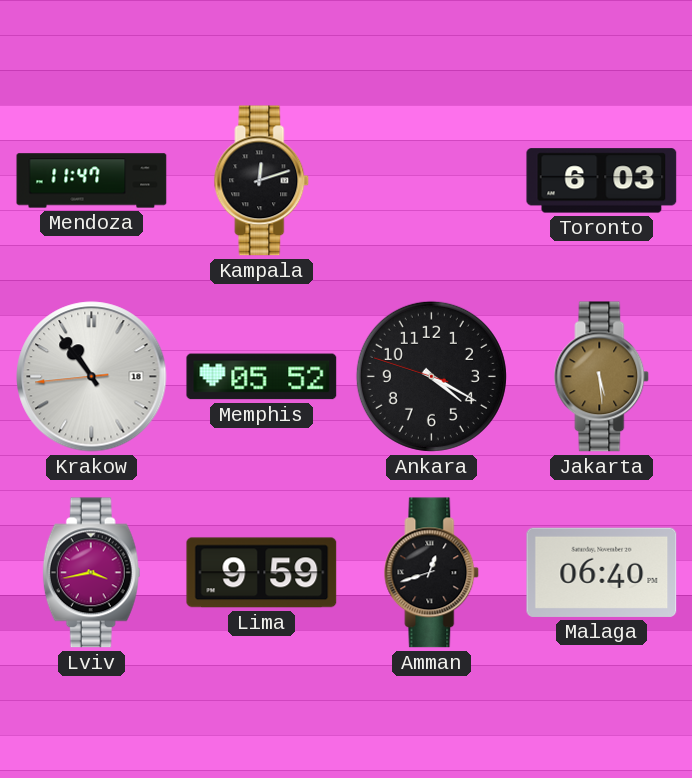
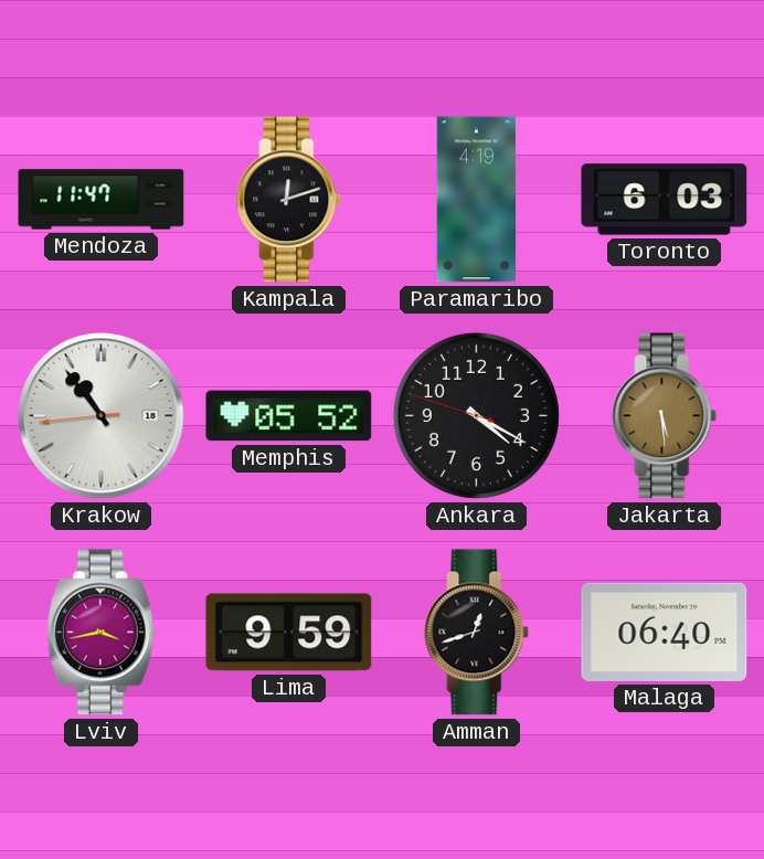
Paramaribo: none -> 4:19 (477, 200)
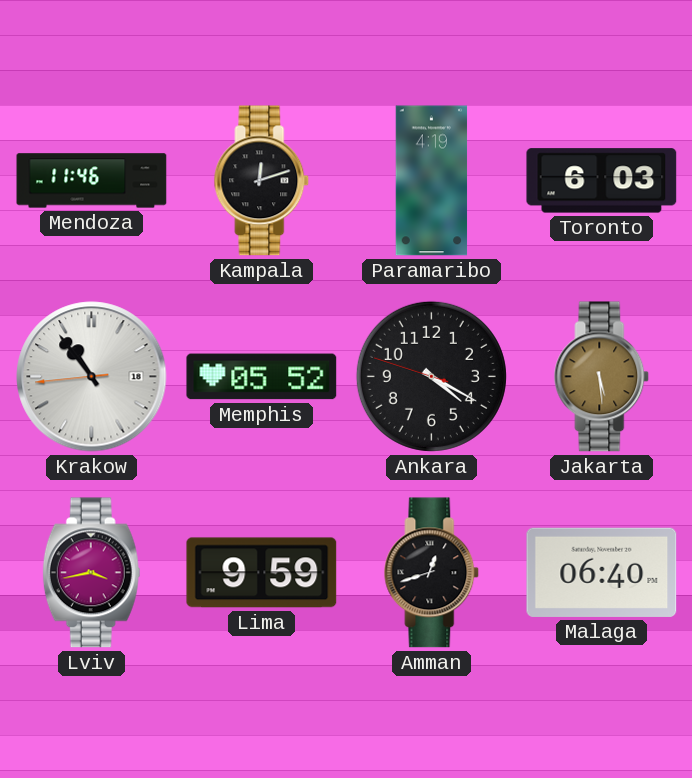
Mendoza: 11:47 -> 11:46 (92, 181)
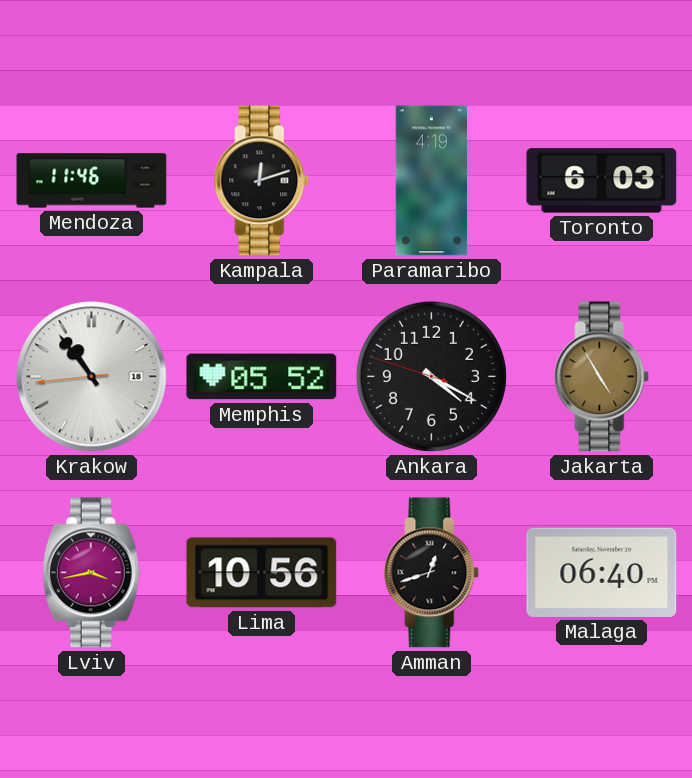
Jakarta: 5:29 -> 4:55 (602, 377)
Lima: 9:59 -> 10:56 (262, 573)
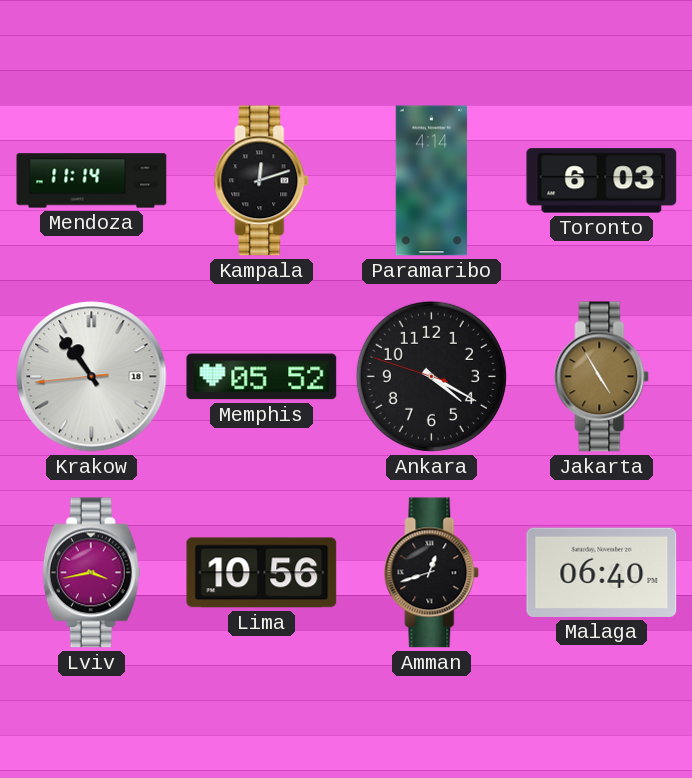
Mendoza: 11:46 -> 11:14 (92, 181)
Paramaribo: 4:19 -> 4:14 (432, 181)
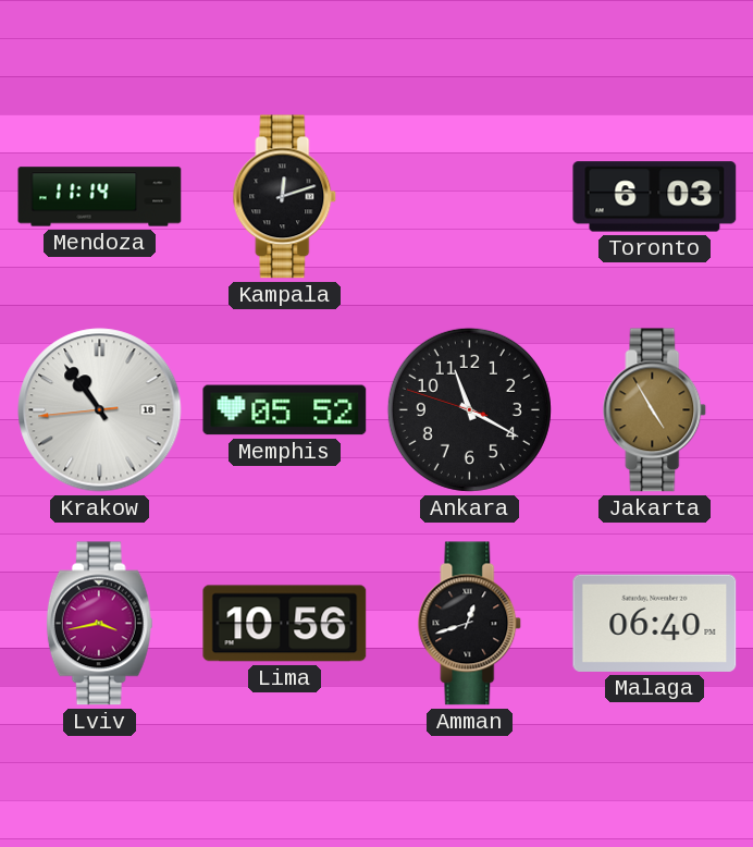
Paramaribo: 4:14 -> none (432, 181)
Ankara: 4:19 -> 11:19 (469, 409)
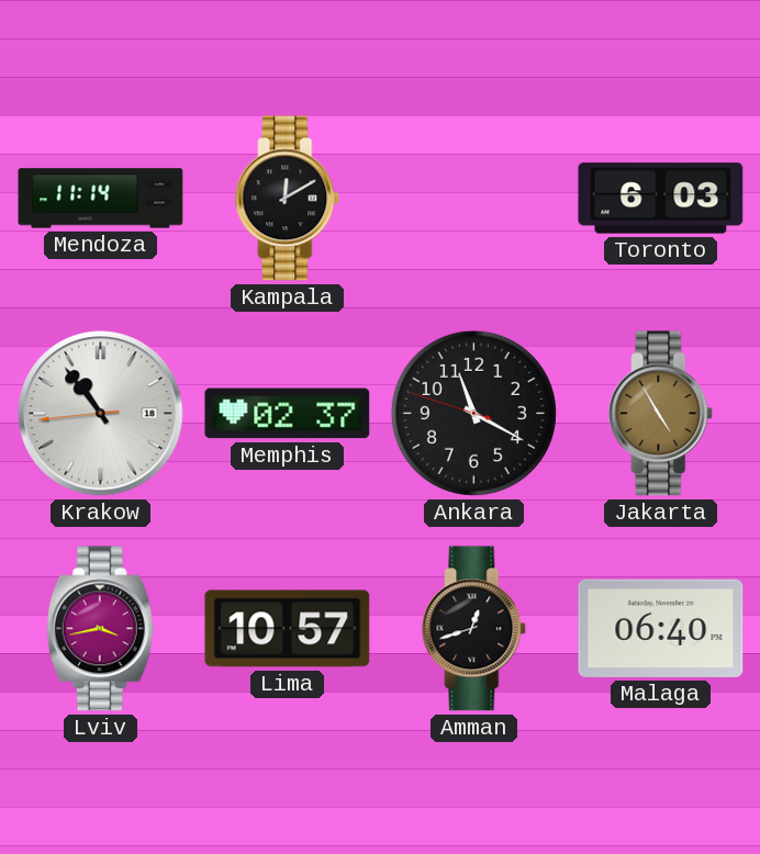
Kampala: 12:12 -> 12:10 (288, 199)
Memphis: 05:52 -> 02:37 (288, 414)
Lima: 10:56 -> 10:57 (288, 629)
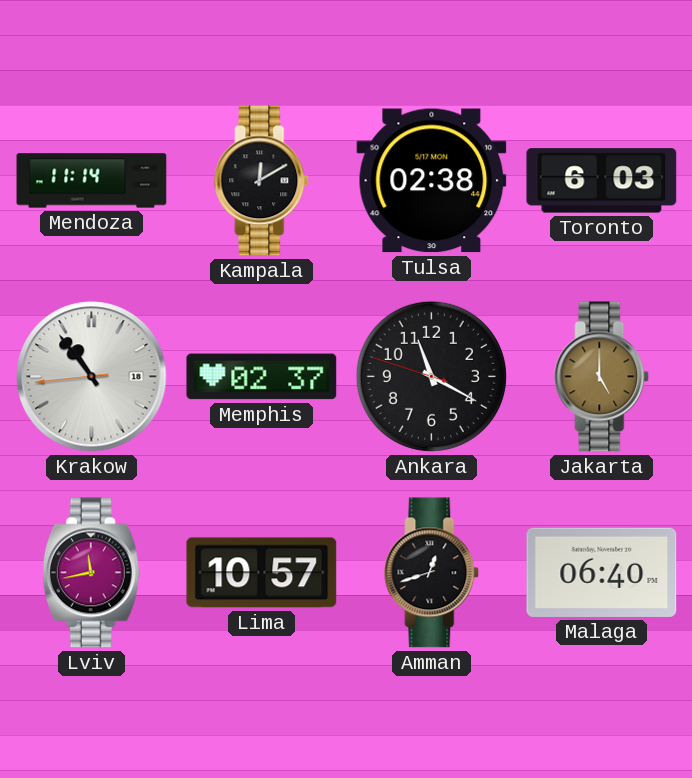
Tulsa: none -> 02:38 (432, 181)
Jakarta: 4:55 -> 5:00 (602, 377)
Lviv: 3:43 -> 11:43 (91, 573)
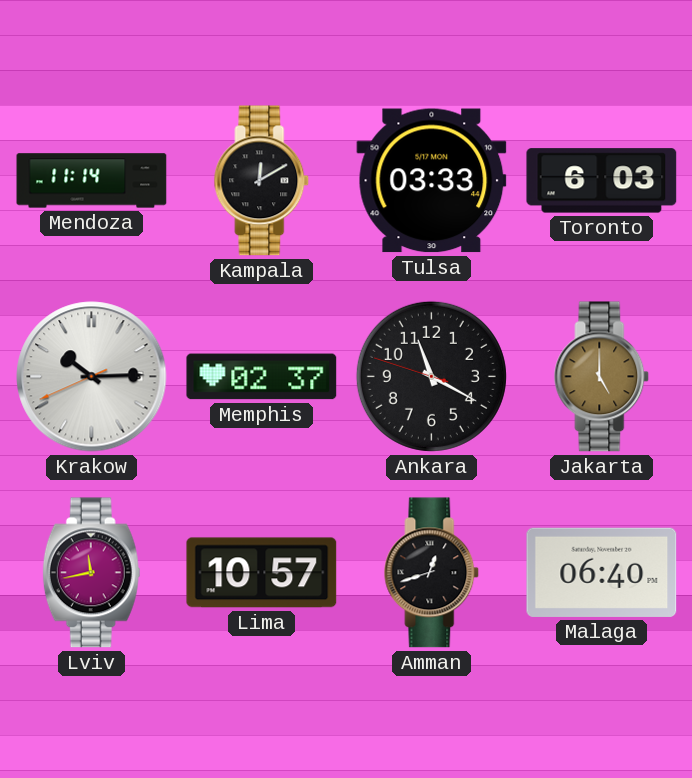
Tulsa: 02:38 -> 03:33 (432, 181)
Krakow: 10:53 -> 10:14 (92, 377)
